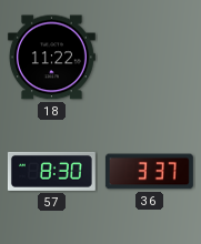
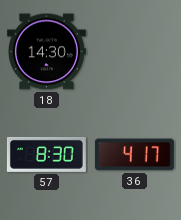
18: 11:22 -> 14:30 (46, 52)
36: 3:37 -> 4:17 (134, 155)
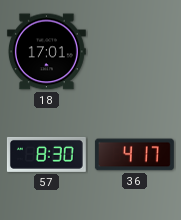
18: 14:30 -> 17:01 (46, 52)
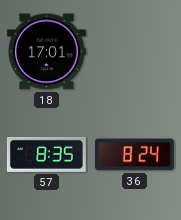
57: 8:30 -> 8:35 (46, 154)
36: 4:17 -> 8:24 (134, 155)
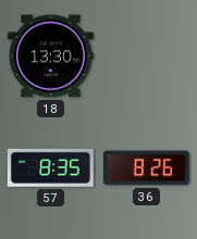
18: 17:01 -> 13:30 (50, 56)
36: 8:24 -> 8:26 (146, 168)
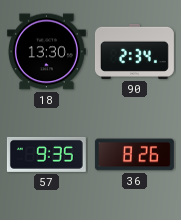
90: none -> 2:34 (134, 51)
57: 8:35 -> 9:35 (46, 154)
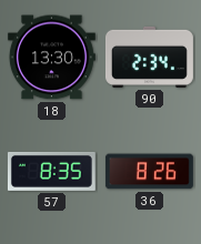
57: 9:35 -> 8:35 (51, 171)
